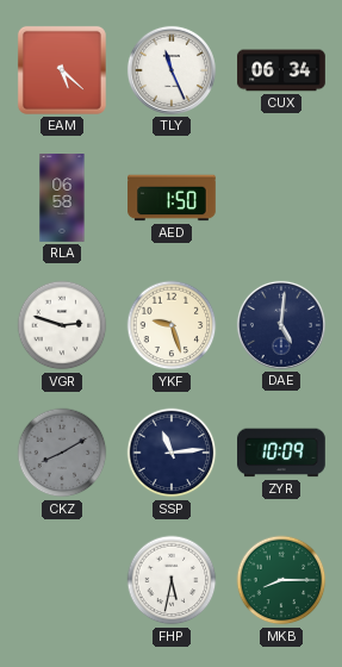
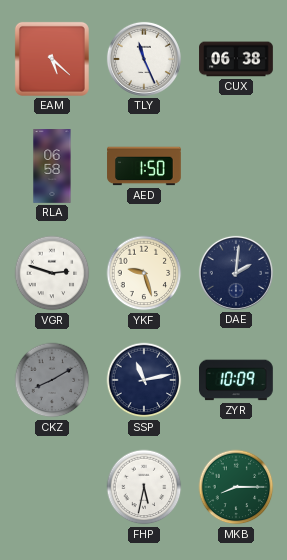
CUX: 06:34 -> 06:38 (236, 59)
DAE: 5:01 -> 2:01 (236, 273)
SSP: 11:14 -> 11:13 (144, 380)
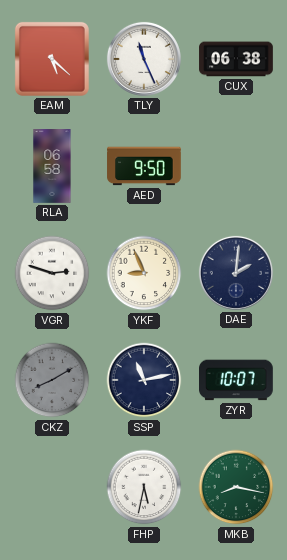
AED: 1:50 -> 9:50 (144, 166)
YKF: 9:27 -> 8:56 (144, 273)
ZYR: 10:09 -> 10:07 (237, 380)
MKB: 8:15 -> 8:17 (236, 487)
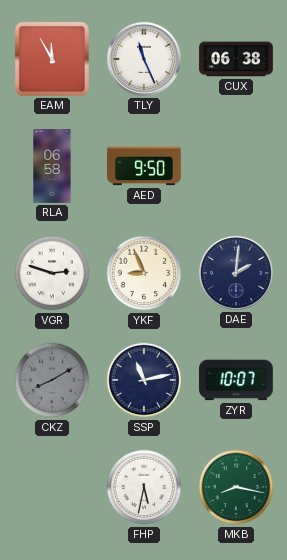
EAM: 5:22 -> 11:55 (52, 59)
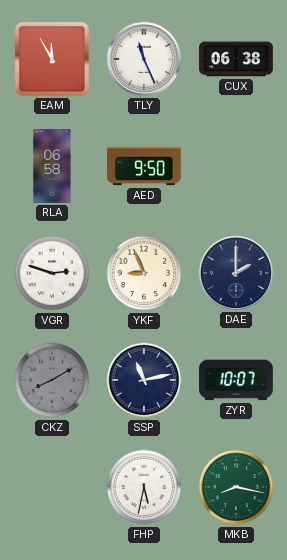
DAE: 2:01 -> 2:00 (236, 273)
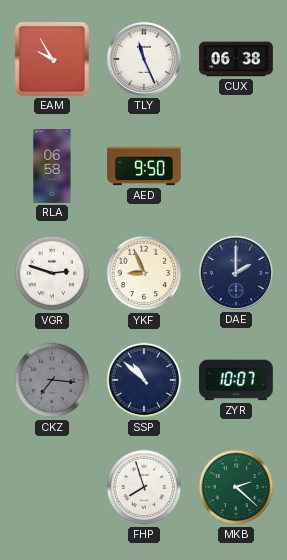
EAM: 11:55 -> 9:55 (52, 59)
CKZ: 8:10 -> 7:16 (52, 380)
SSP: 11:13 -> 10:52 (144, 380)
FHP: 5:32 -> 7:57 (144, 487)
MKB: 8:17 -> 2:22 (236, 487)
